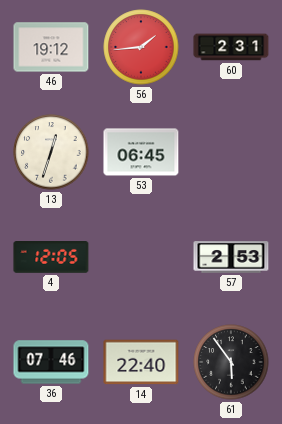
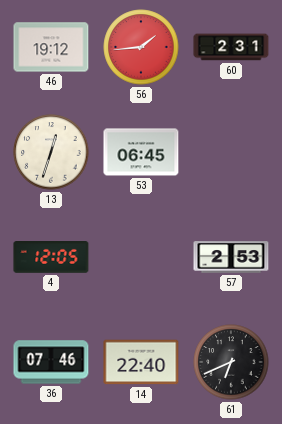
61: 5:54 -> 6:41 (231, 362)
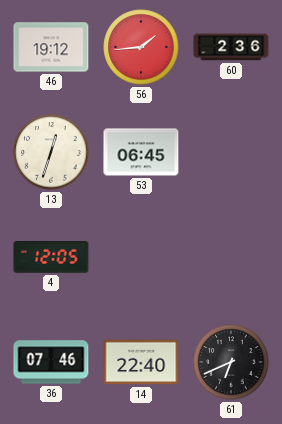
60: 2:31 -> 2:36 (231, 47)
57: 2:53 -> none (231, 257)
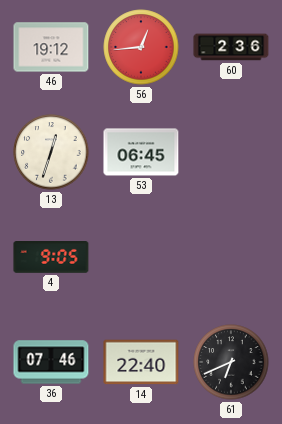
56: 1:44 -> 12:44 (141, 47)
4: 12:05 -> 9:05 (51, 258)
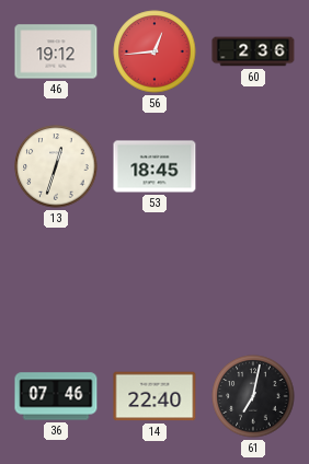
53: 06:45 -> 18:45 (154, 166)
4: 9:05 -> none (51, 258)
61: 6:41 -> 7:02 (253, 396)
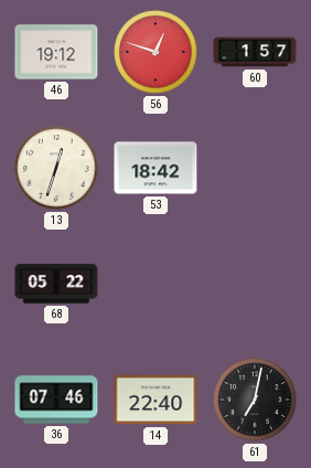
56: 12:44 -> 12:48 (155, 52)
60: 2:36 -> 1:57 (255, 52)
53: 18:45 -> 18:42 (155, 168)
68: none -> 05:22 (56, 284)
